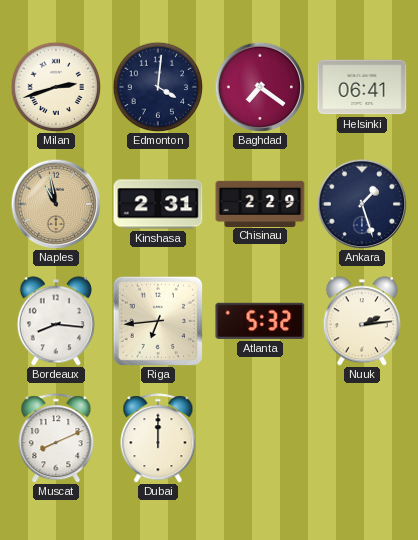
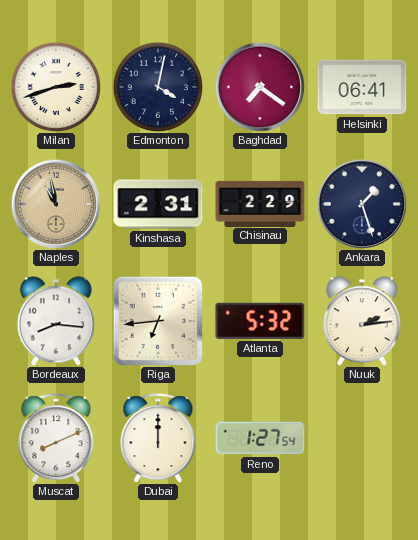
Edmonton: 4:01 -> 4:02 (158, 87)
Reno: none -> 1:27 (260, 438)
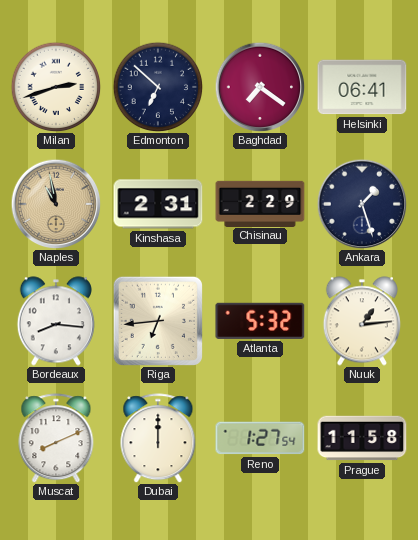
Edmonton: 4:02 -> 6:52 (158, 87)
Nuuk: 2:14 -> 1:14 (362, 321)
Prague: none -> 11:58 (362, 438)
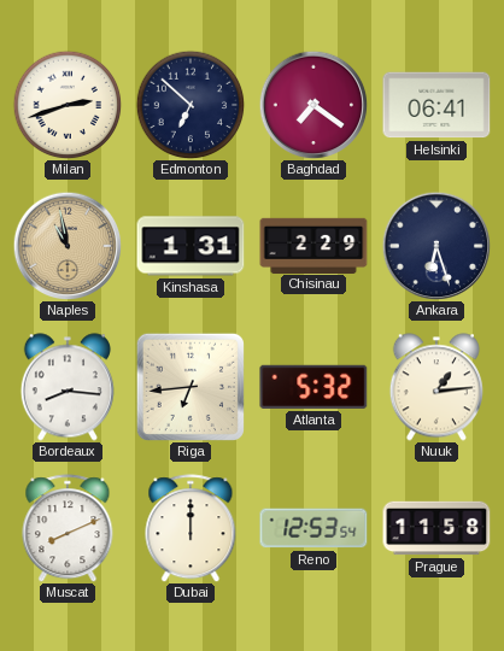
Kinshasa: 2:31 -> 1:31 (191, 246)
Ankara: 1:27 -> 6:27 (436, 246)
Reno: 1:27 -> 12:53 (313, 528)
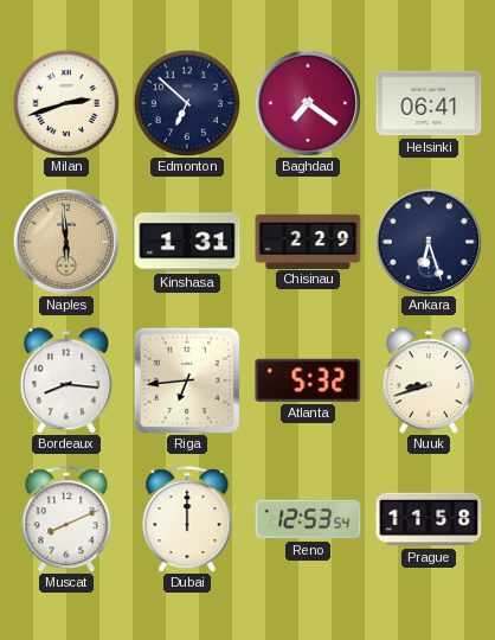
Naples: 10:58 -> 5:59 (66, 242)
Nuuk: 1:14 -> 8:42 (429, 380)
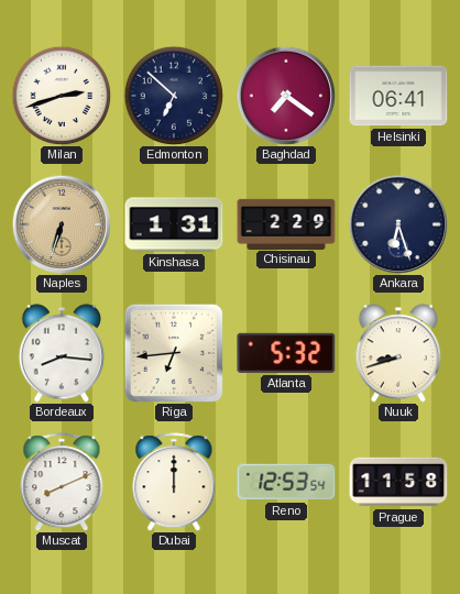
Naples: 5:59 -> 6:33 (62, 224)
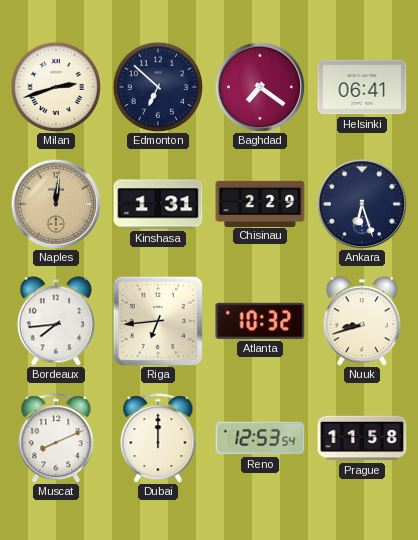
Naples: 6:33 -> 12:01 (56, 204)
Bordeaux: 8:16 -> 7:44 (56, 321)
Atlanta: 5:32 -> 10:32 (260, 321)
